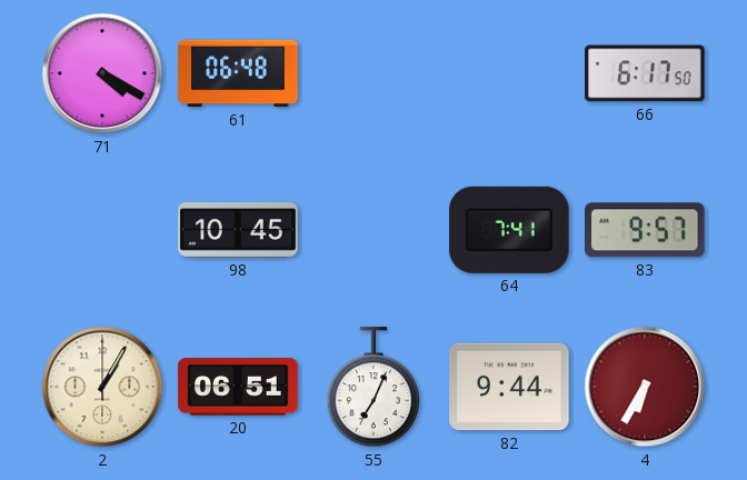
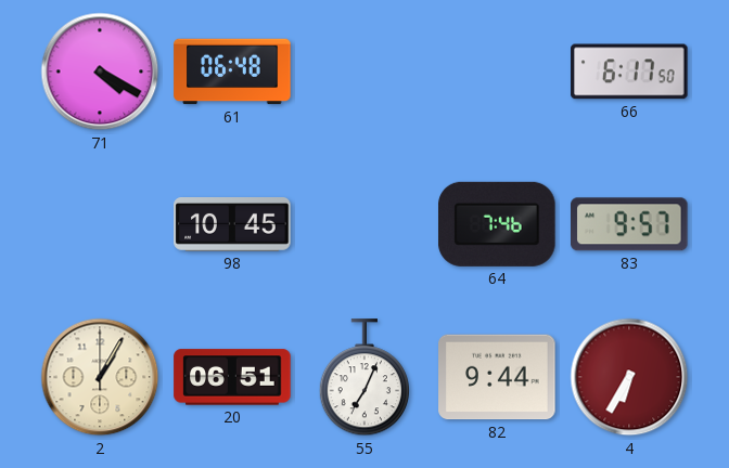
64: 7:41 -> 7:46 (497, 224)
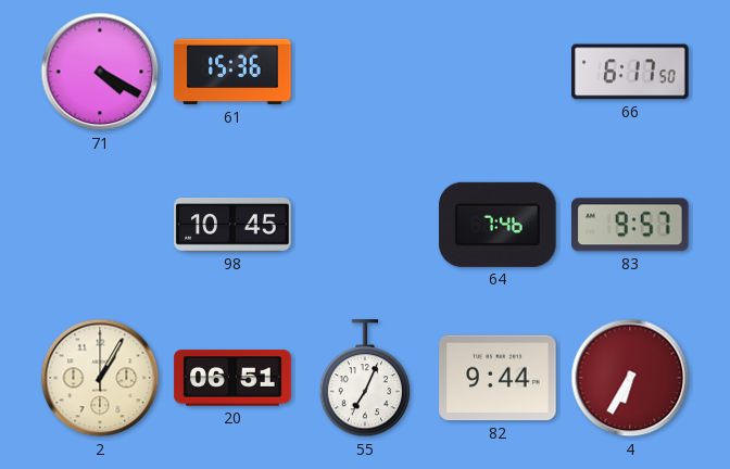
61: 06:48 -> 15:36 (232, 72)
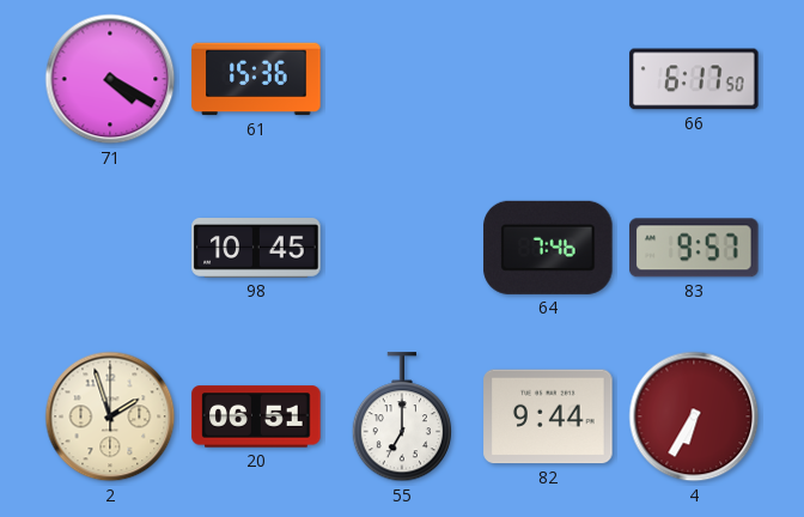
2: 1:05 -> 1:57 (110, 416)
55: 7:04 -> 7:00 (401, 418)
